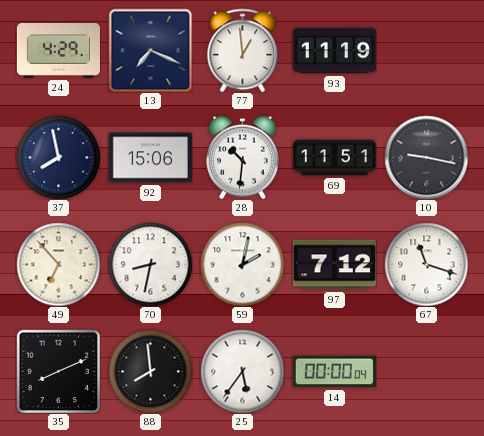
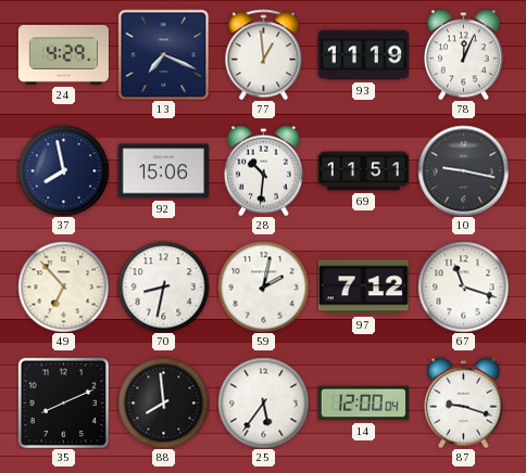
78: none -> 12:04 (463, 54)
14: 00:00 -> 12:00 (363, 404)
87: none -> 9:18 (463, 402)
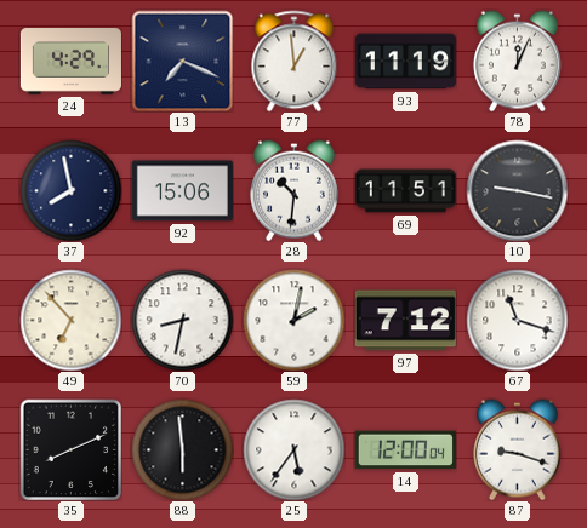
88: 7:59 -> 5:59 (182, 449)
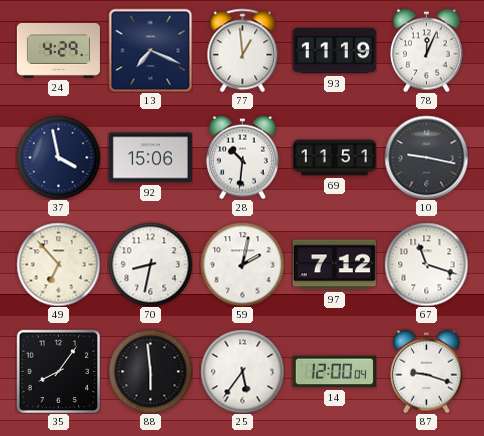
37: 7:58 -> 3:58 (58, 157)
35: 8:11 -> 8:06 (58, 371)
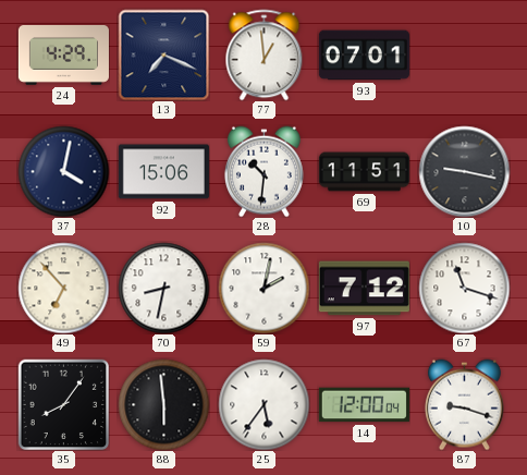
93: 11:19 -> 07:01 (364, 56)
78: 12:04 -> none (426, 50)
37: 3:58 -> 4:02 (63, 171)
